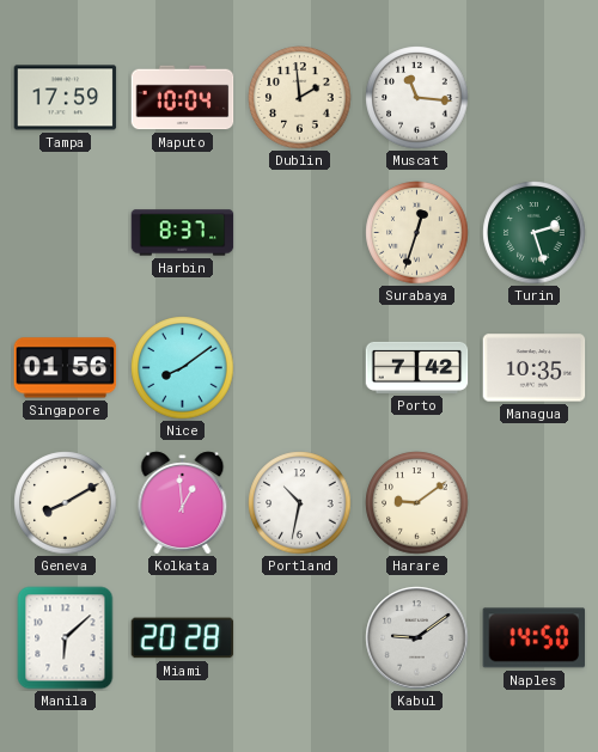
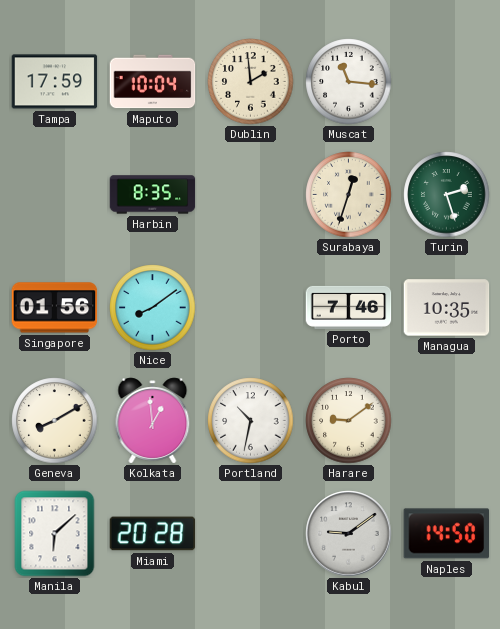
Harbin: 8:37 -> 8:35 (153, 195)
Porto: 7:42 -> 7:46 (349, 307)
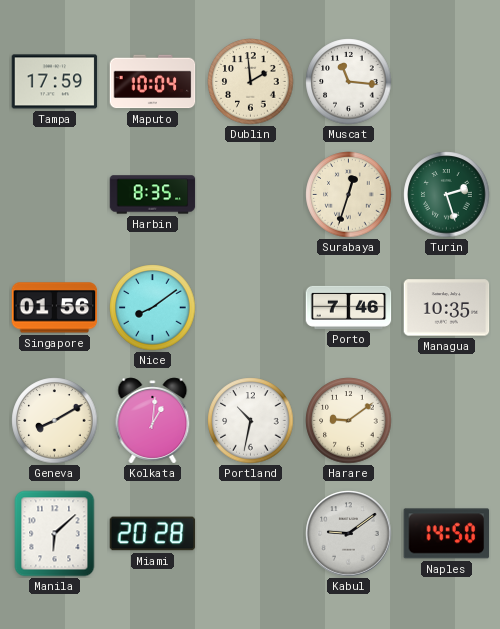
Kolkata: 12:59 -> 1:01 (153, 421)
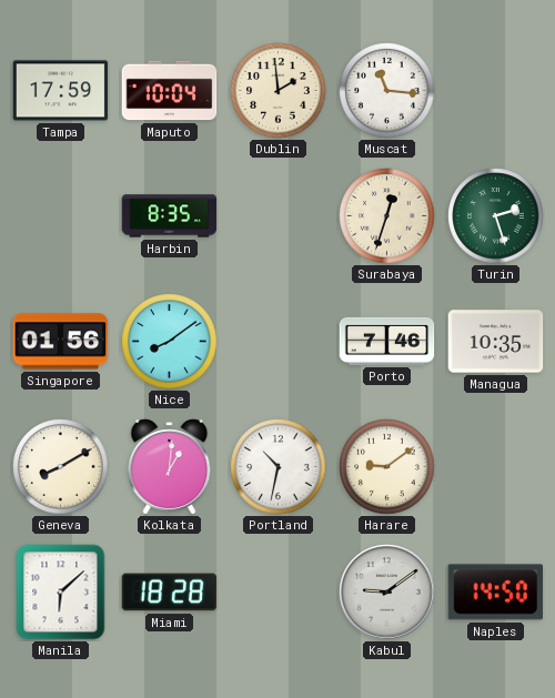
Miami: 20:28 -> 18:28 (170, 593)
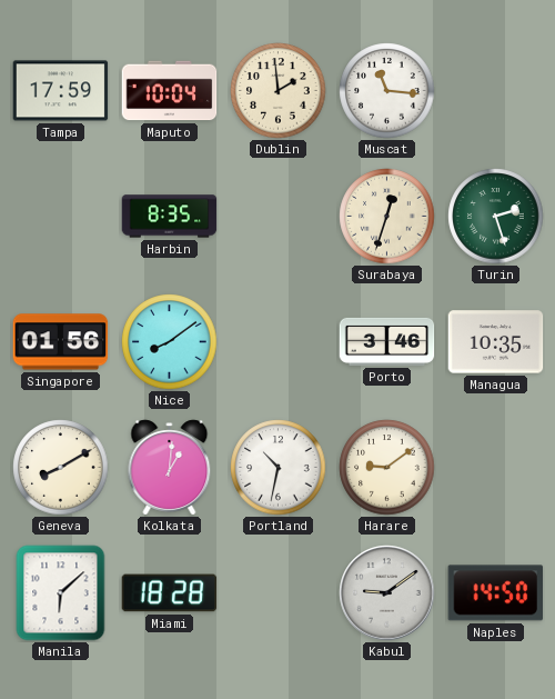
Porto: 7:46 -> 3:46 (387, 341)
